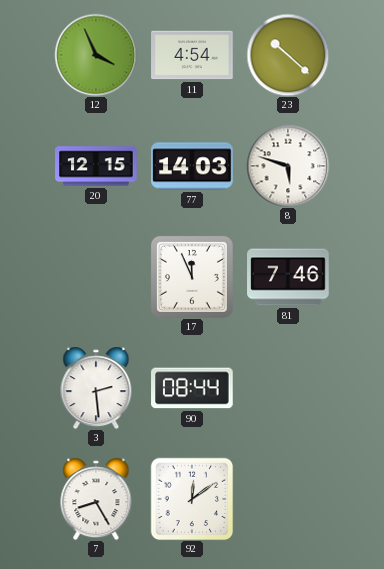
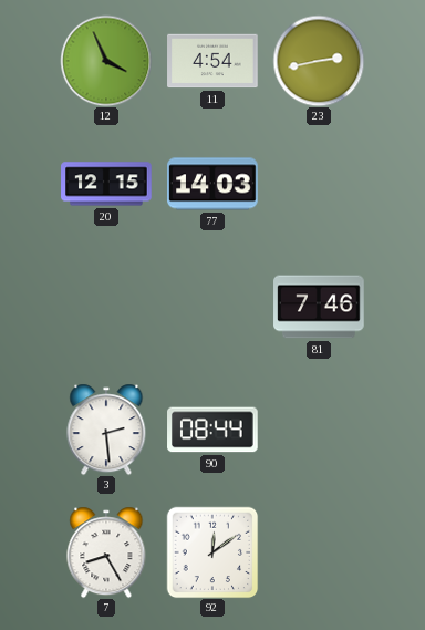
23: 10:22 -> 2:43 (319, 61)
8: 5:48 -> none (288, 166)
17: 11:56 -> none (192, 277)
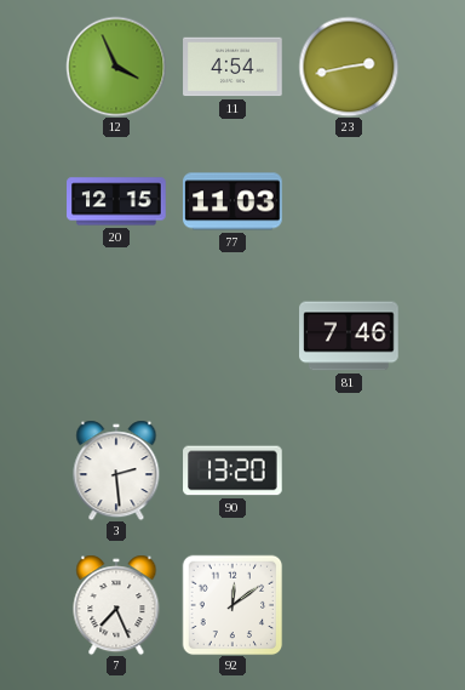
77: 14:03 -> 11:03 (232, 201)
90: 08:44 -> 13:20 (232, 471)
7: 8:25 -> 7:26 (116, 605)
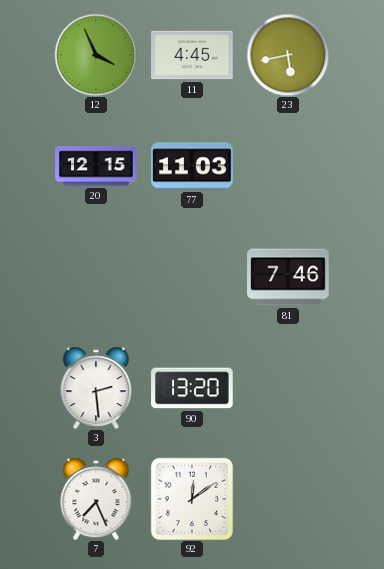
11: 4:54 -> 4:45 (192, 55)
23: 2:43 -> 5:43 (288, 55)
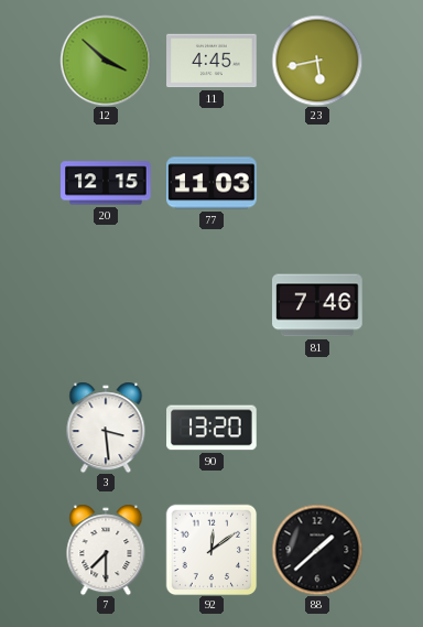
12: 3:56 -> 3:52 (106, 61)
3: 2:29 -> 3:29 (106, 428)
7: 7:26 -> 7:30 (106, 550)
88: none -> 1:38 (317, 550)
